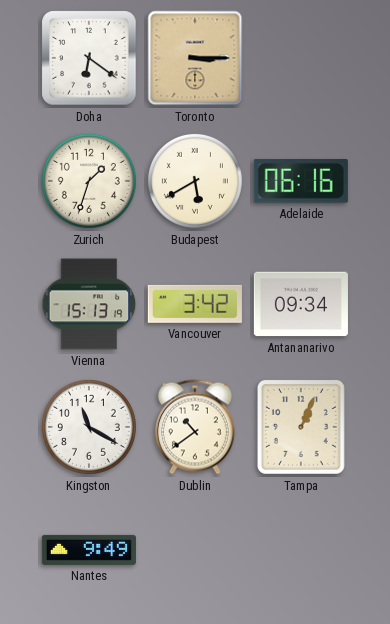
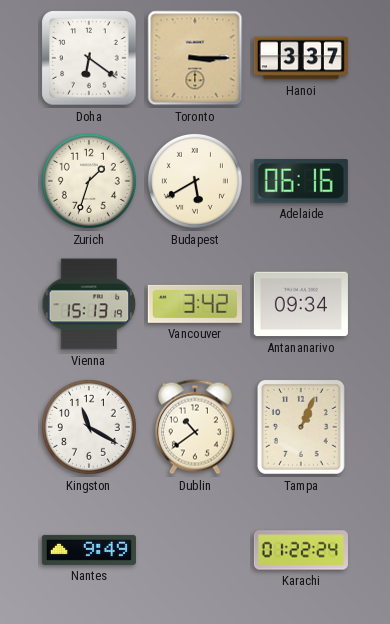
Hanoi: none -> 3:37 (301, 58)
Karachi: none -> 01:22 (301, 550)
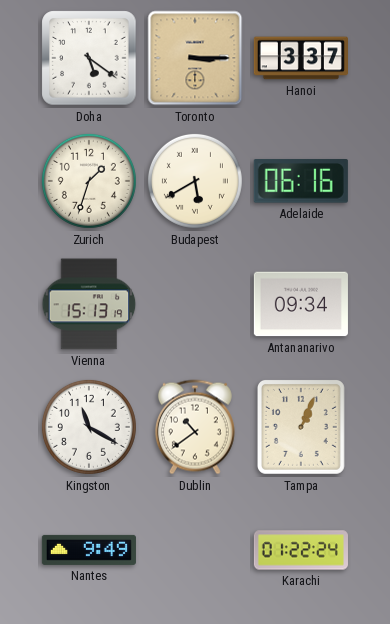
Doha: 6:21 -> 5:21 (89, 58)
Vancouver: 3:42 -> none (195, 304)
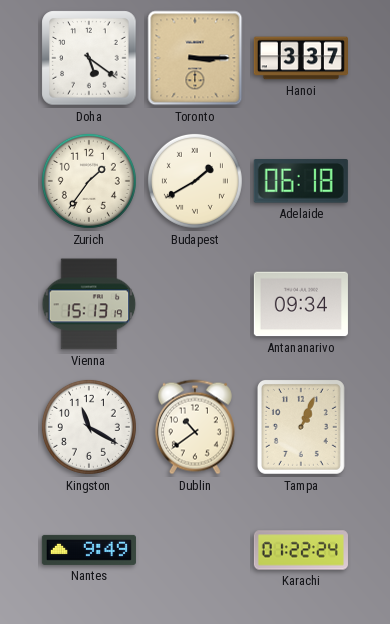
Zurich: 1:33 -> 1:36 (89, 181)
Budapest: 5:40 -> 1:40 (195, 181)
Adelaide: 06:16 -> 06:18 (301, 182)
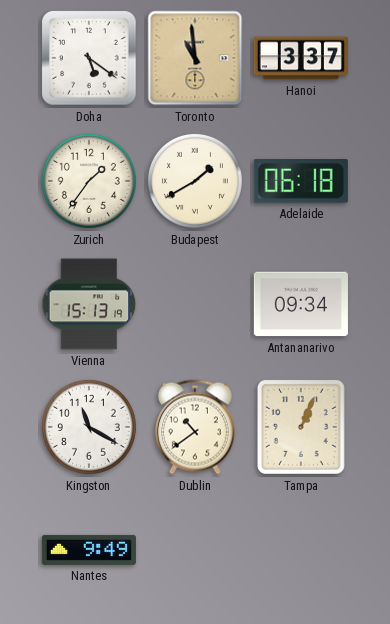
Toronto: 3:15 -> 10:59 (195, 58)
Karachi: 01:22 -> none (301, 550)
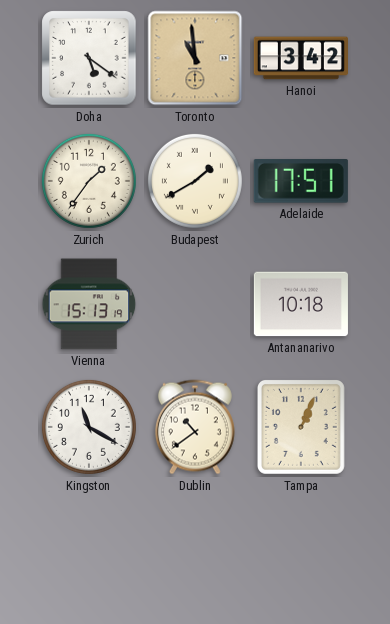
Hanoi: 3:37 -> 3:42 (301, 58)
Adelaide: 06:18 -> 17:51 (301, 182)
Antananarivo: 09:34 -> 10:18 (301, 304)
Nantes: 9:49 -> none (89, 550)
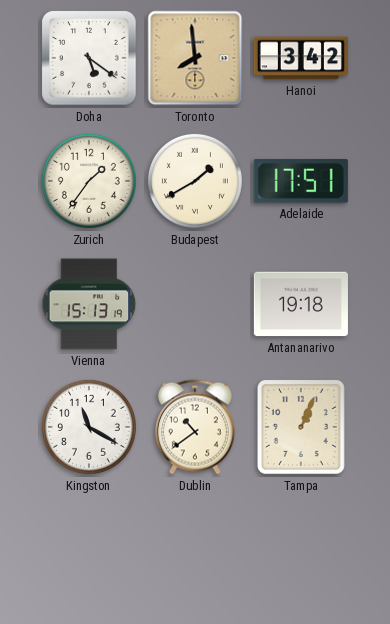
Toronto: 10:59 -> 7:59 (195, 58)
Antananarivo: 10:18 -> 19:18 (301, 304)
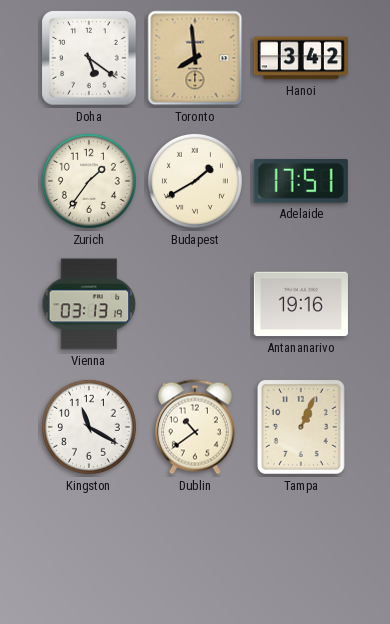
Vienna: 15:13 -> 03:13 (89, 304)
Antananarivo: 19:18 -> 19:16 (301, 304)
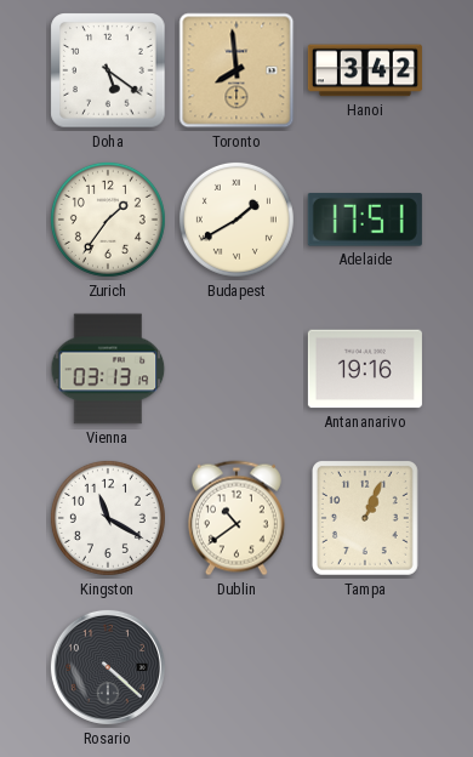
Rosario: none -> 4:22 (108, 667)
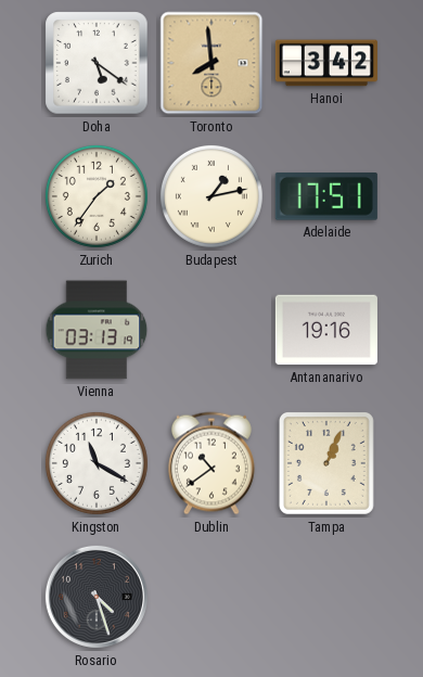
Budapest: 1:40 -> 1:13 (211, 196)
Rosario: 4:22 -> 4:27 (97, 597)
